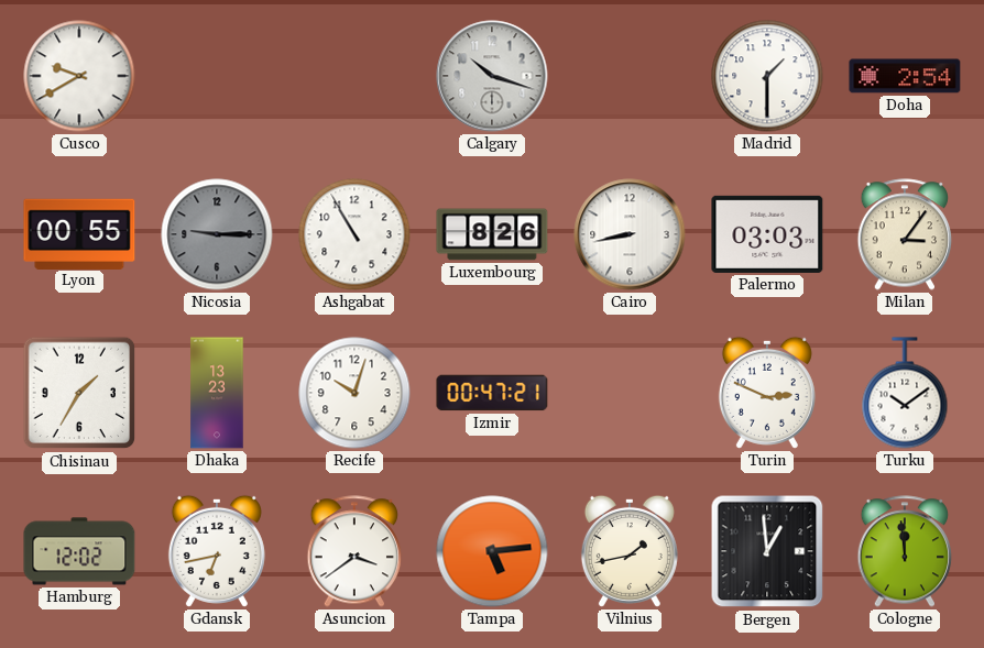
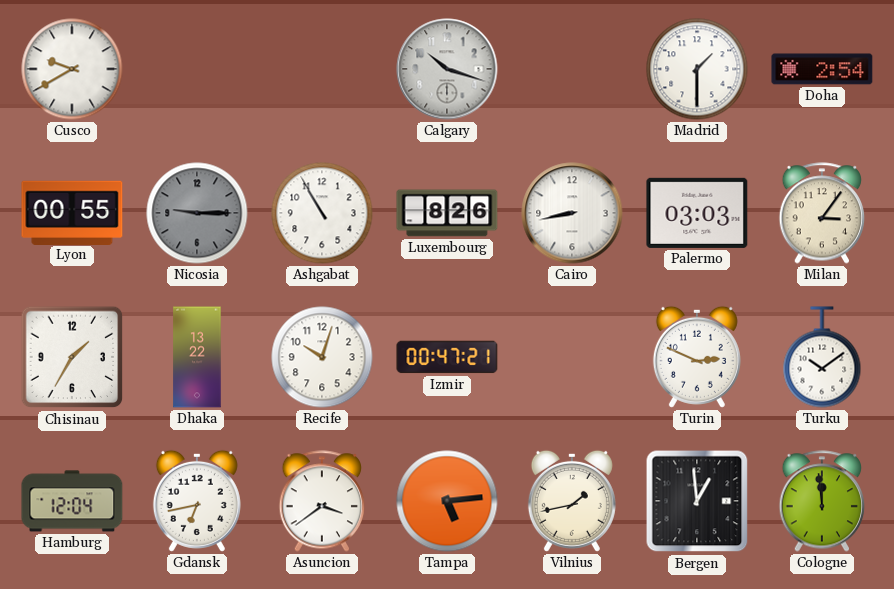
Dhaka: 13:23 -> 13:22 (197, 357)
Hamburg: 12:02 -> 12:04 (72, 501)
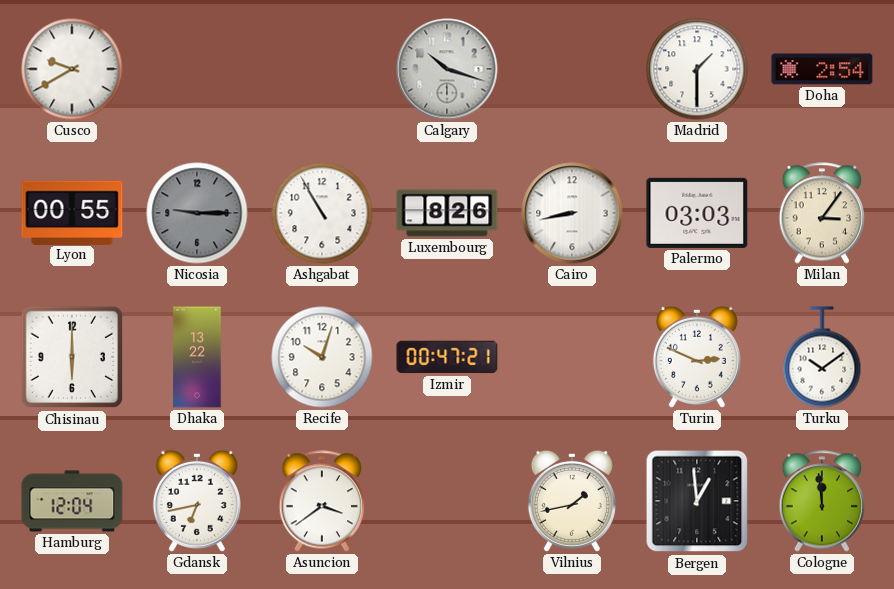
Chisinau: 1:35 -> 6:00 (72, 357)
Tampa: 5:14 -> none (447, 501)
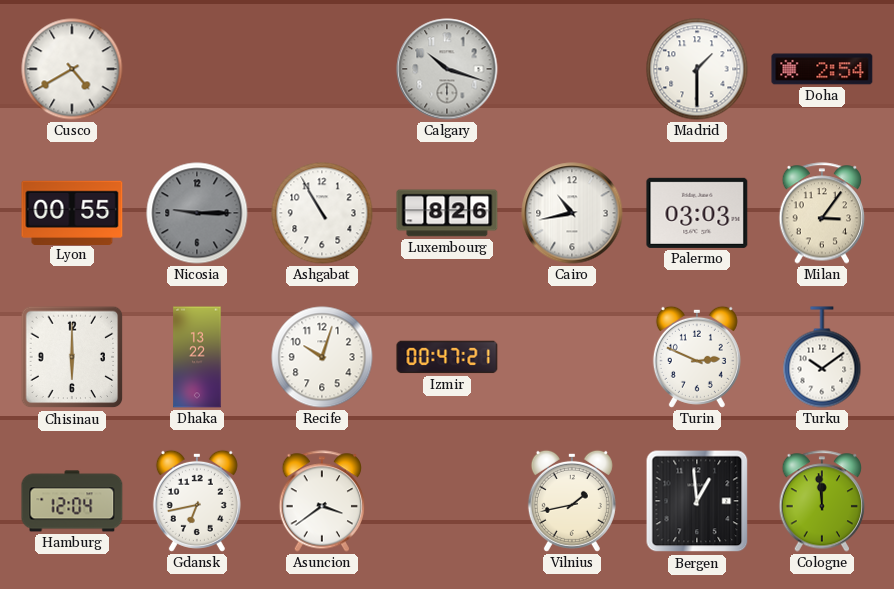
Cusco: 9:40 -> 4:40 (72, 69)
Cairo: 8:43 -> 10:43 (572, 213)
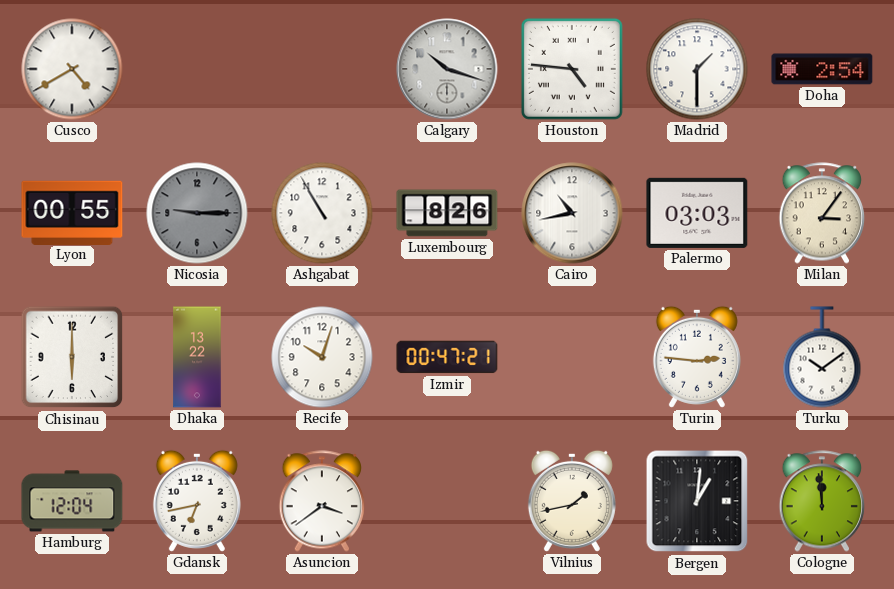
Houston: none -> 4:46 (572, 69)
Turin: 2:49 -> 2:46 (697, 357)
Bergen: 12:59 -> 1:01 (697, 501)
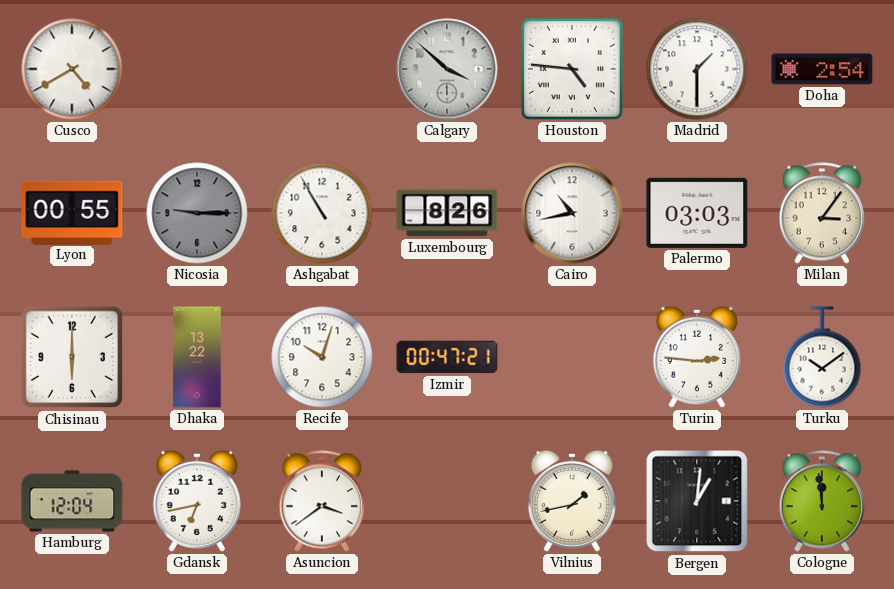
Calgary: 10:18 -> 3:52 (447, 69)
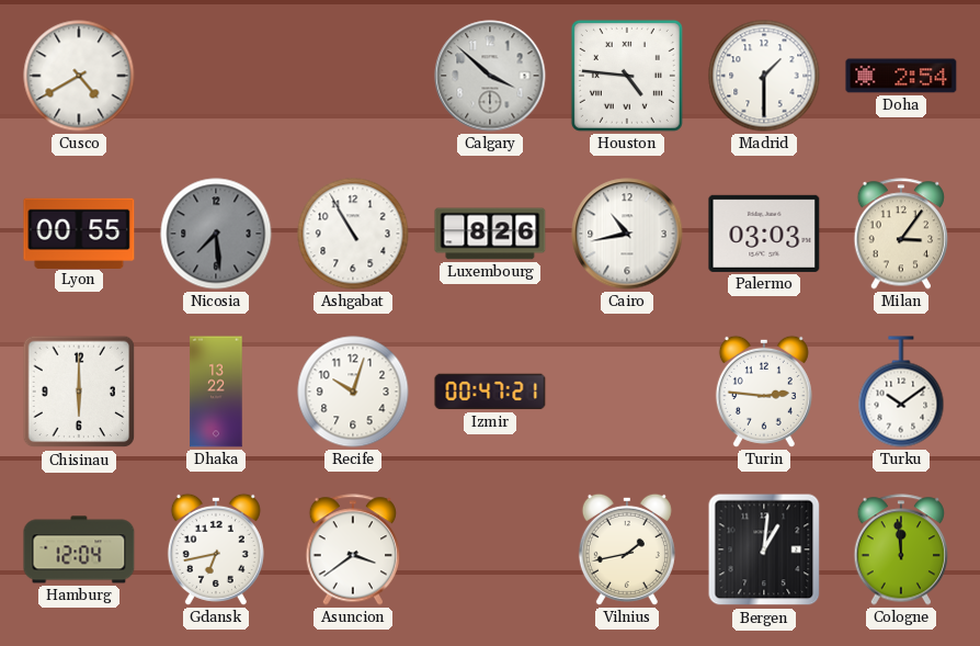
Nicosia: 9:15 -> 7:29 (216, 234)
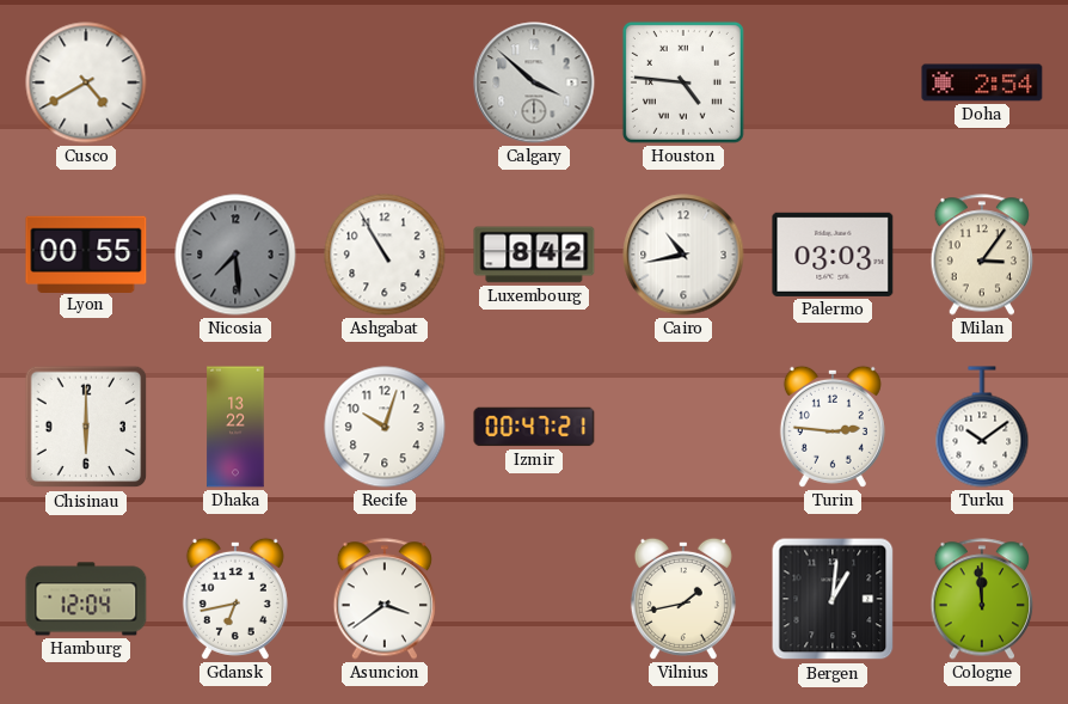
Madrid: 1:30 -> none (764, 76)
Luxembourg: 8:26 -> 8:42 (534, 255)
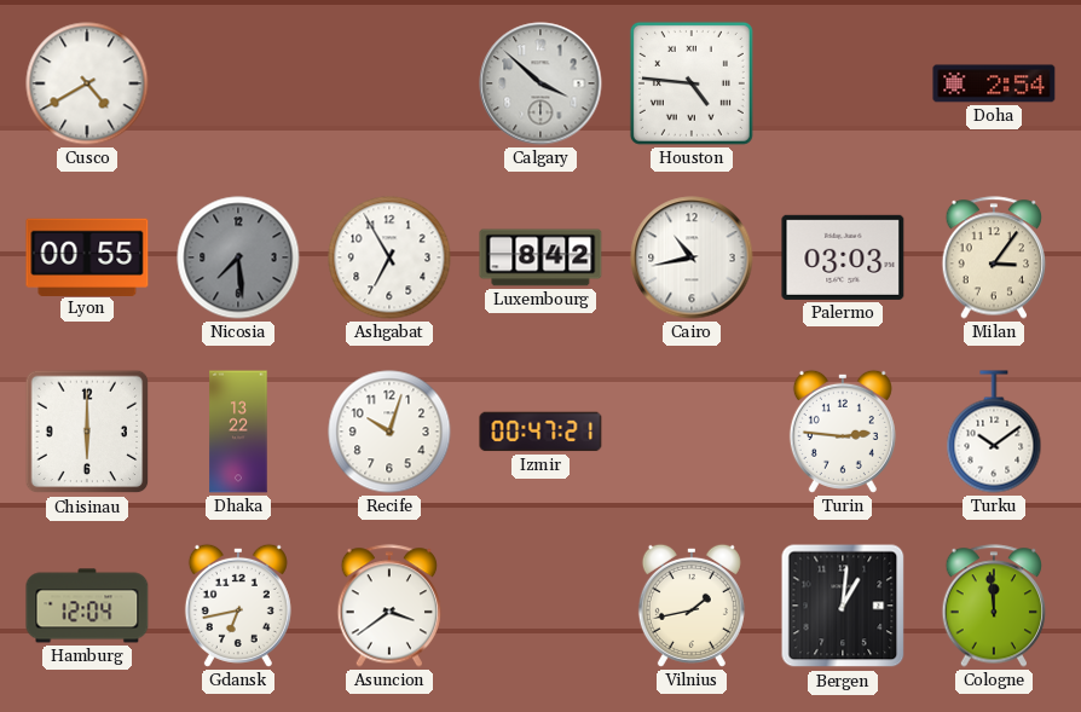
Ashgabat: 10:55 -> 6:55 (389, 257)
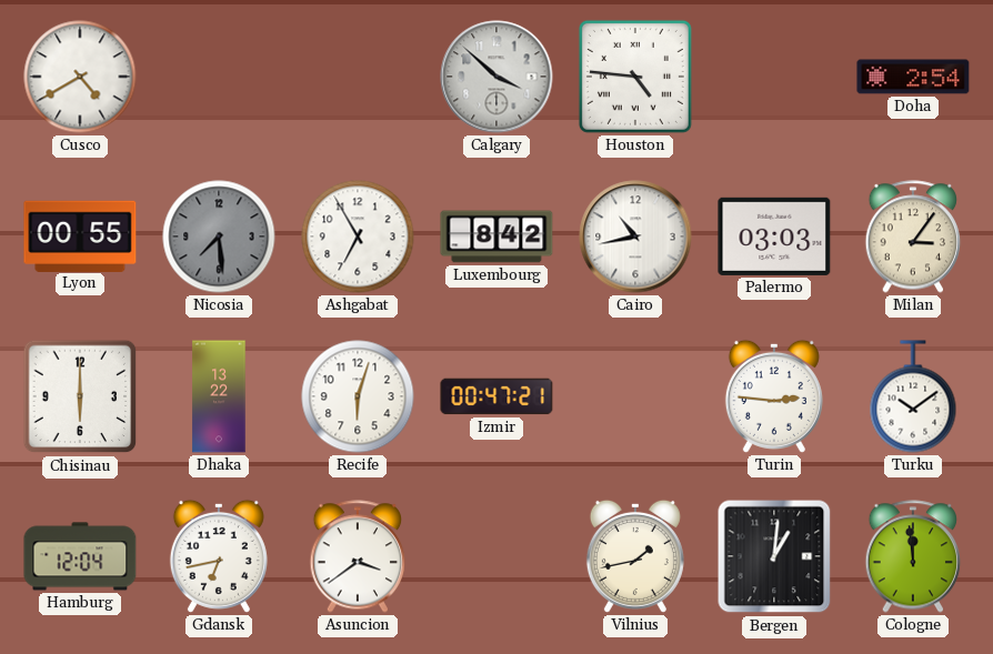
Recife: 10:03 -> 6:03 (358, 396)
